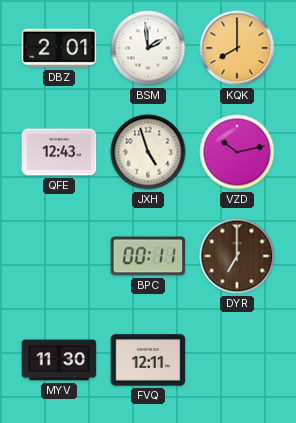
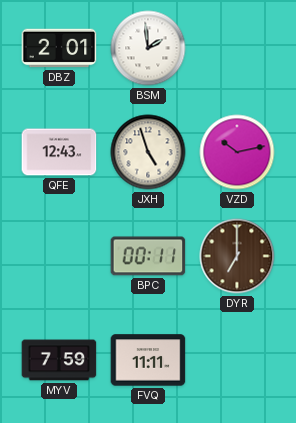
KQK: 8:00 -> none (237, 48)
MYV: 11:30 -> 7:59 (59, 360)
FVQ: 12:11 -> 11:11 (148, 360)
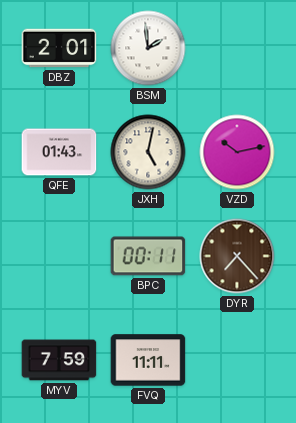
QFE: 12:43 -> 01:43 (59, 152)
JXH: 4:57 -> 5:02 (148, 152)
DYR: 7:00 -> 7:23 (237, 256)
